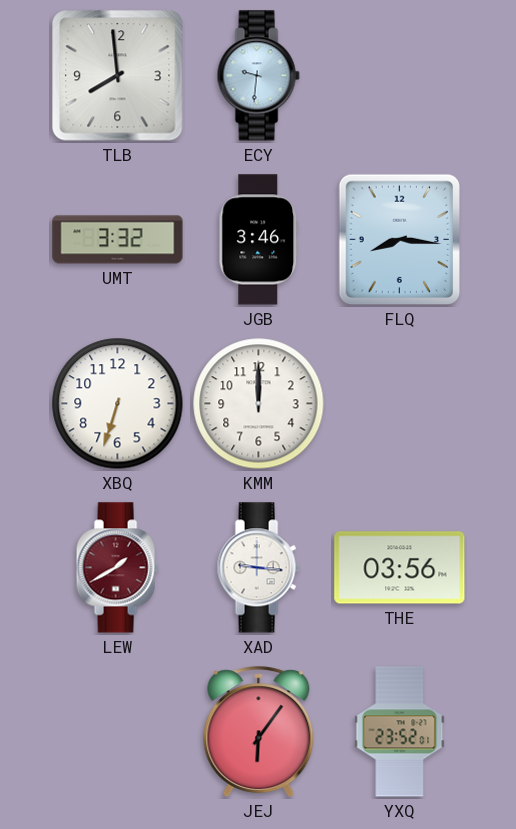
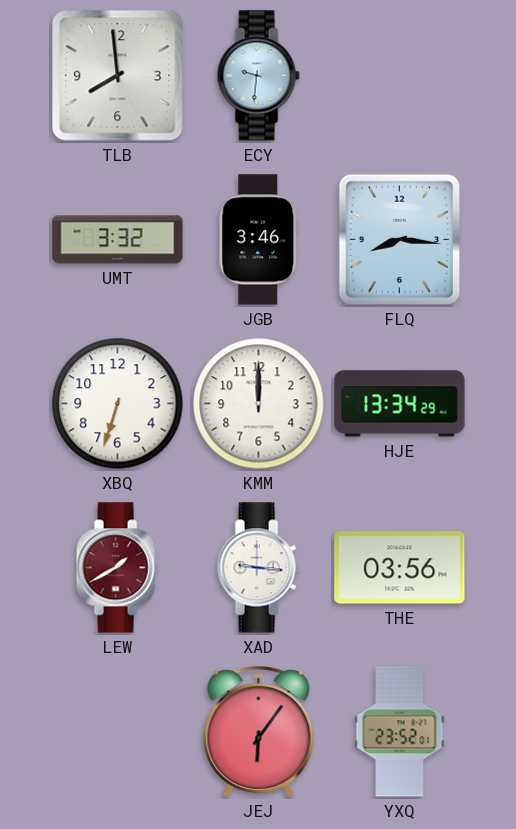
HJE: none -> 13:34 (400, 404)
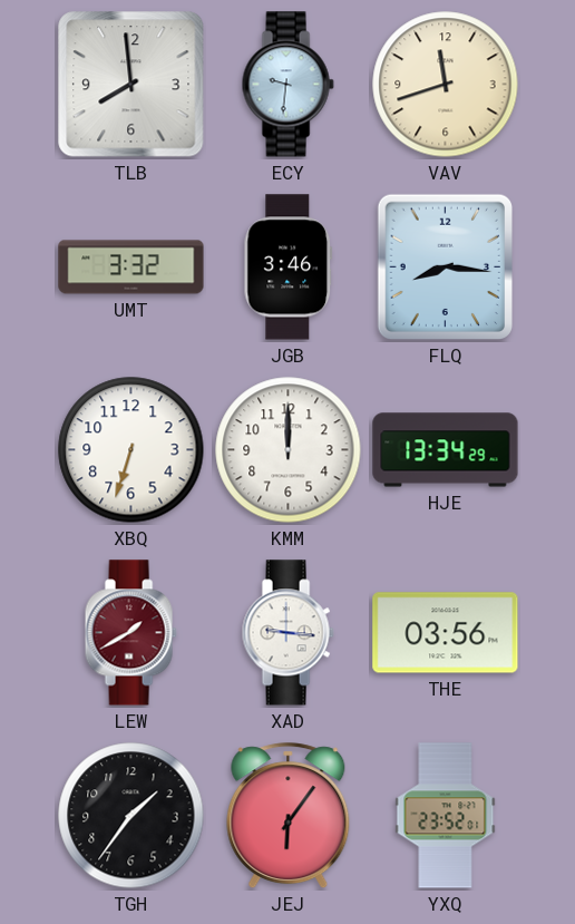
VAV: none -> 11:42 (446, 85)
TGH: none -> 1:36 (131, 816)
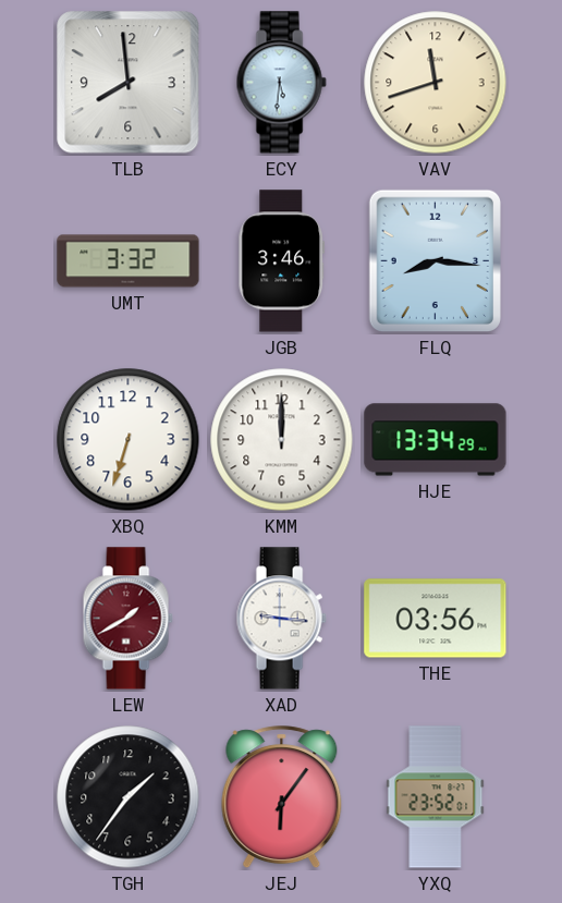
ECY: 9:31 -> 5:31 (281, 83)
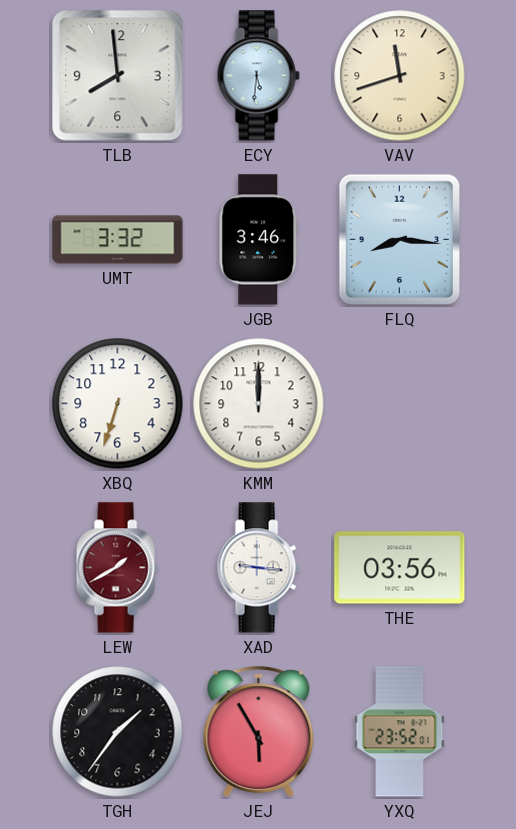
HJE: 13:34 -> none (436, 440)
JEJ: 6:06 -> 5:55 (259, 732)
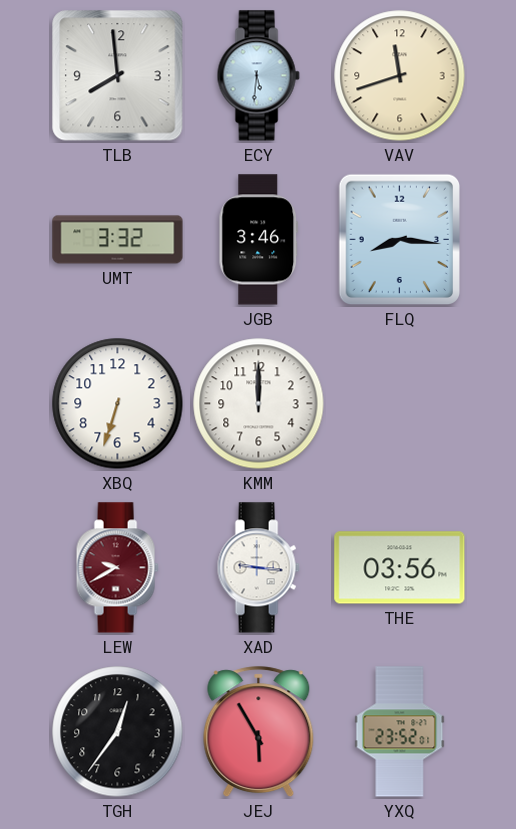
LEW: 1:40 -> 9:40 (117, 568)
TGH: 1:36 -> 12:36 (118, 732)
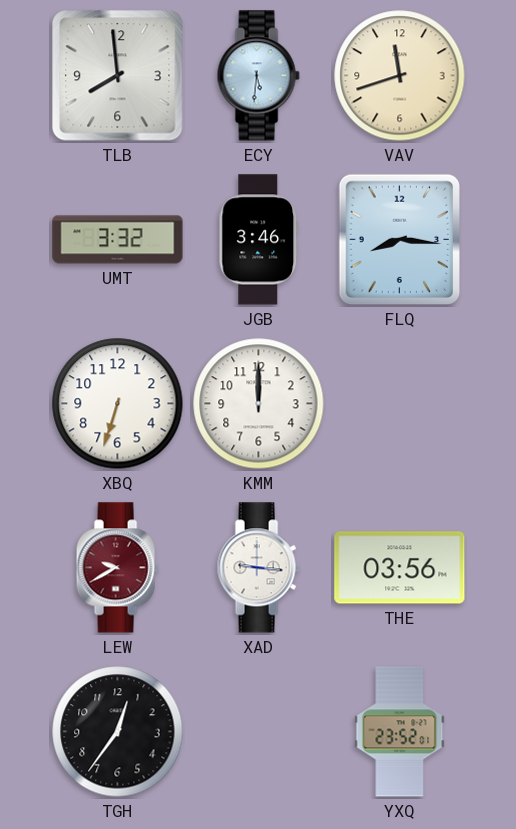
JEJ: 5:55 -> none (259, 732)
